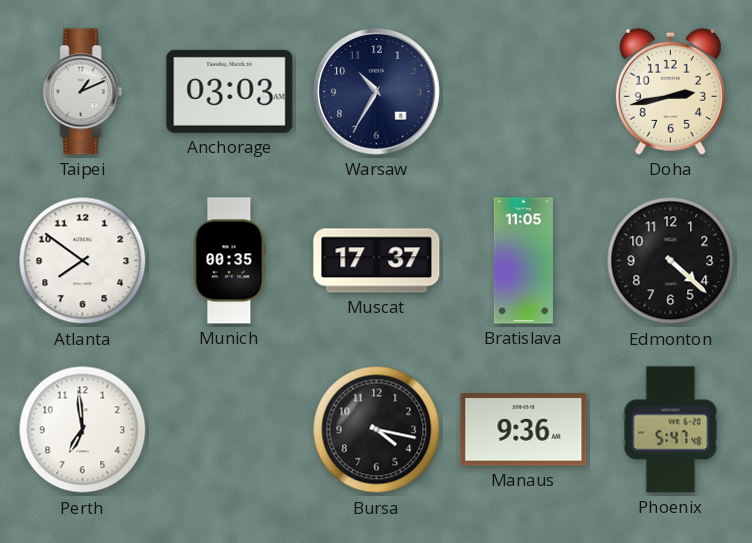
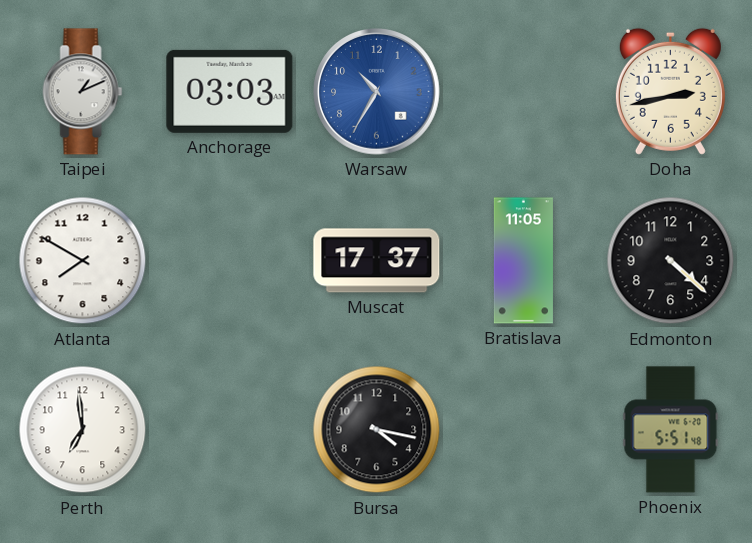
Warsaw dial: navy -> blue (377, 92)
Atlanta: 7:51 -> 7:50 (83, 261)
Munich: 00:35 -> none (230, 261)
Manaus: 9:36 -> none (524, 430)
Phoenix: 5:47 -> 5:51 (671, 430)
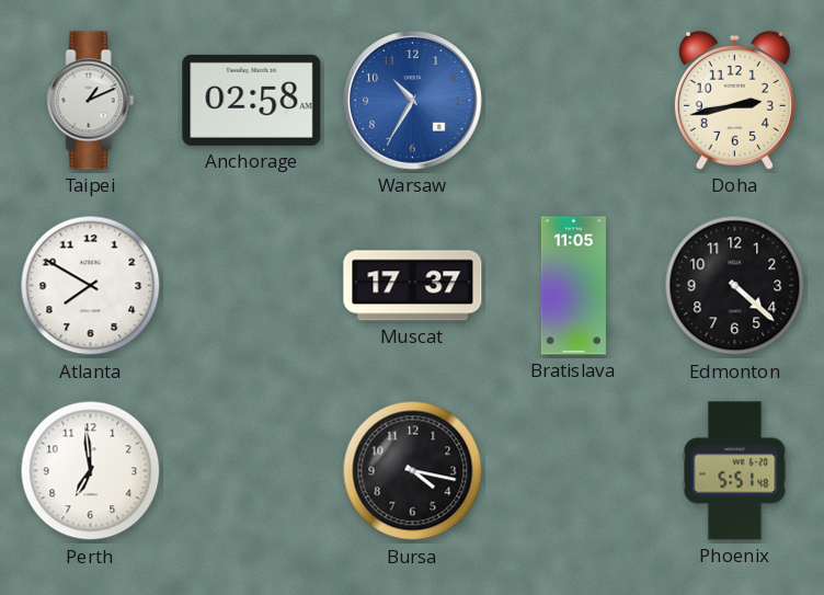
Anchorage: 03:03 -> 02:58 (252, 100)
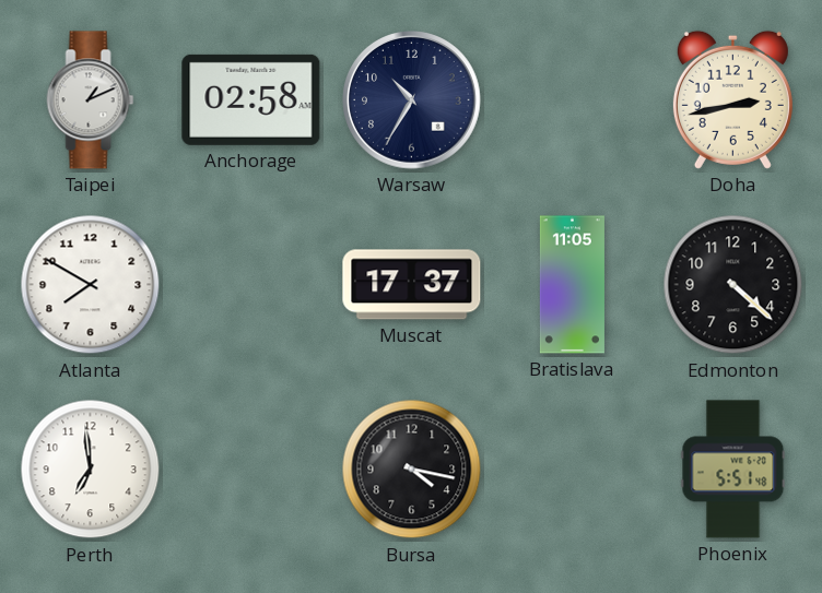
Warsaw dial: blue -> navy (412, 100)
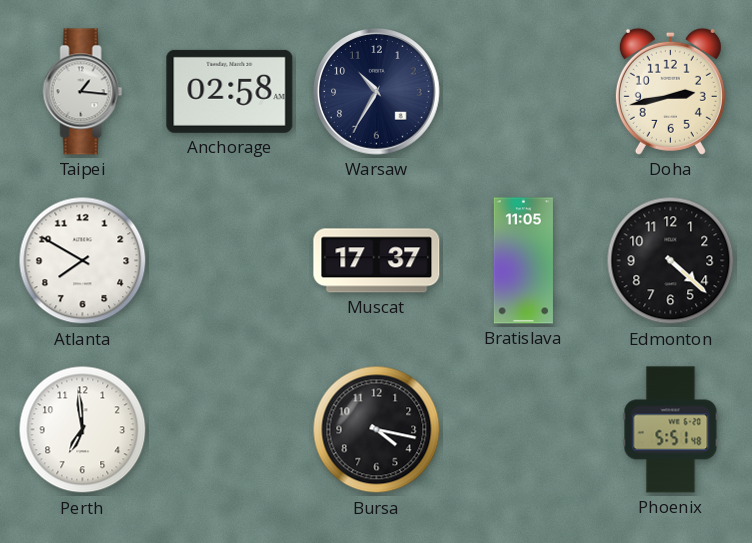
Taipei: 1:11 -> 1:16 (83, 92)
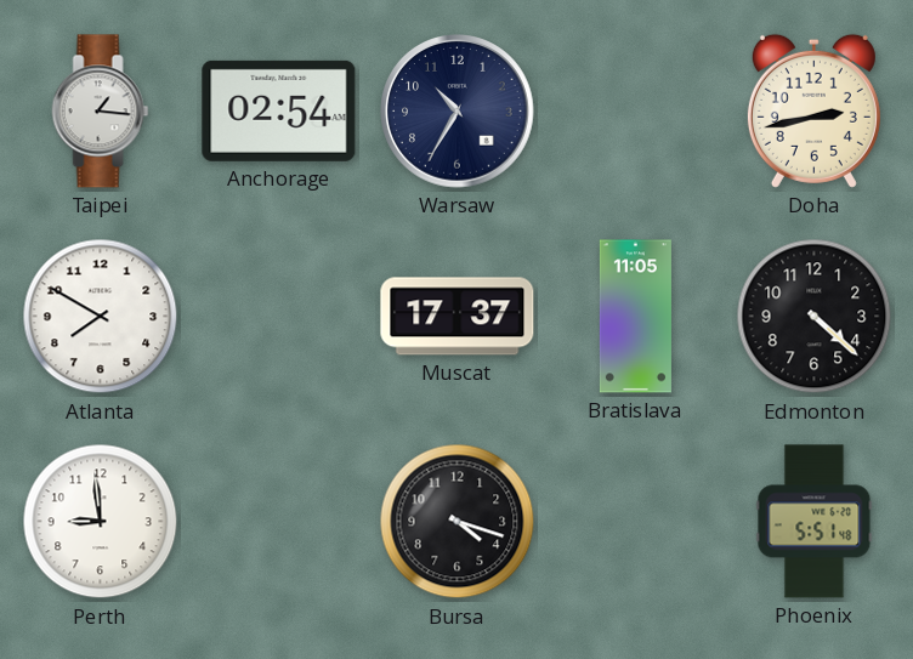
Anchorage: 02:58 -> 02:54 (279, 110)
Perth: 6:59 -> 8:59 (101, 522)
Bursa: 4:17 -> 4:18 (458, 522)
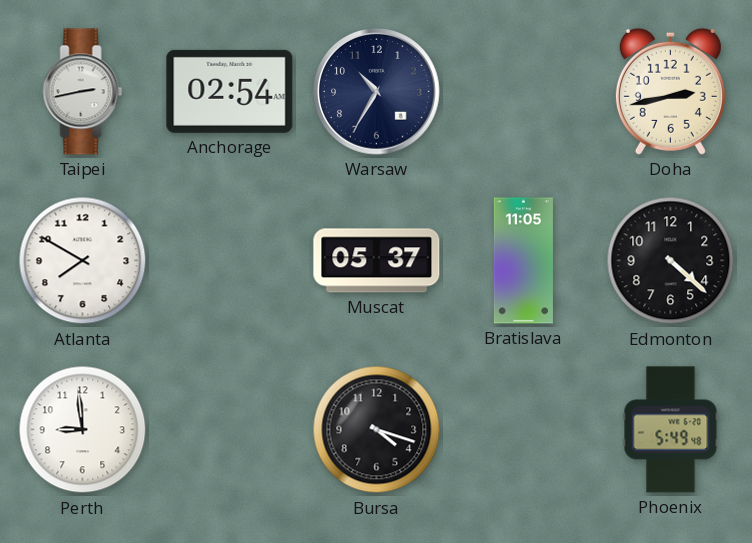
Taipei: 1:16 -> 2:43 (83, 92)
Muscat: 17:37 -> 05:37 (377, 261)
Phoenix: 5:51 -> 5:49 (671, 430)
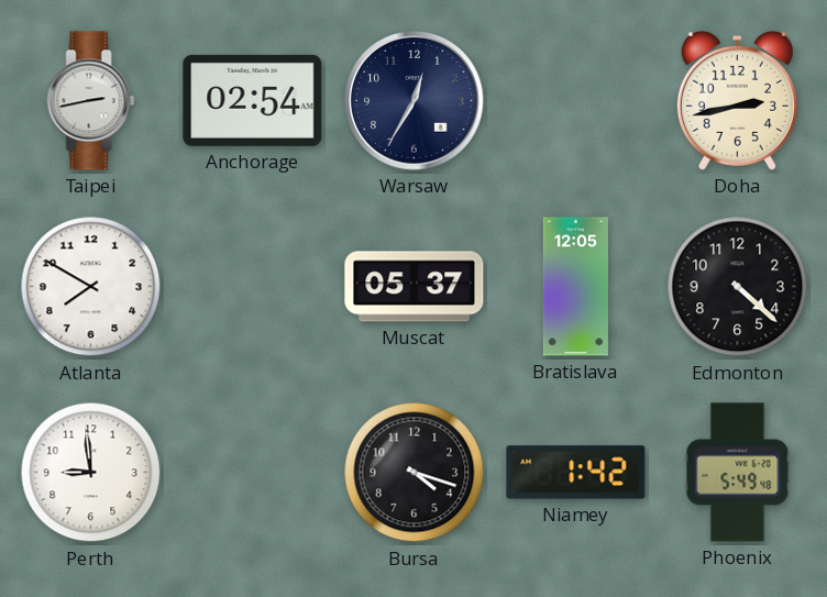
Warsaw: 10:35 -> 12:35 (415, 101)
Bratislava: 11:05 -> 12:05 (575, 287)
Niamey: none -> 1:42 (576, 473)
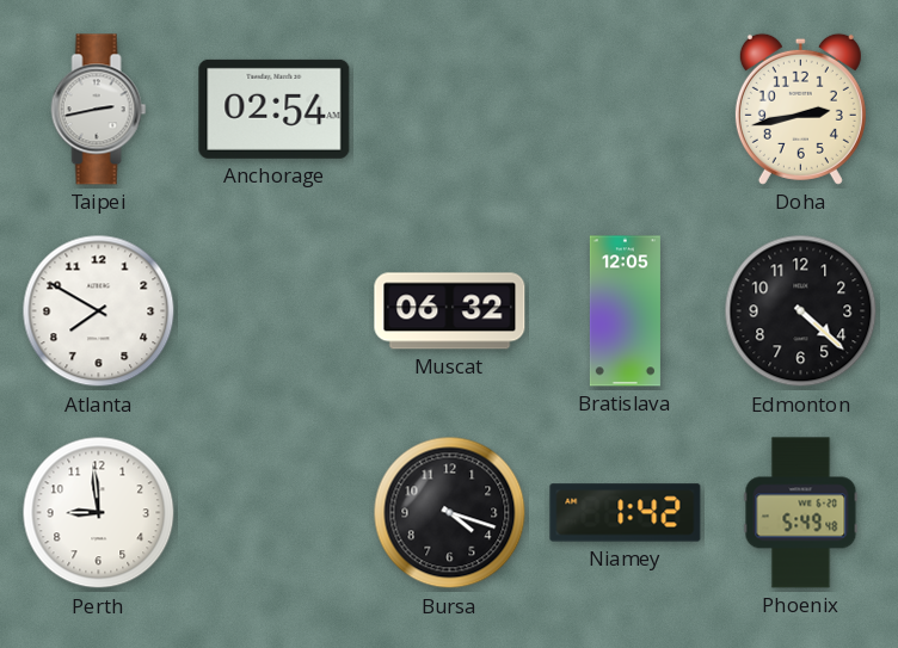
Warsaw: 12:35 -> none (415, 101)
Muscat: 05:37 -> 06:32 (450, 311)
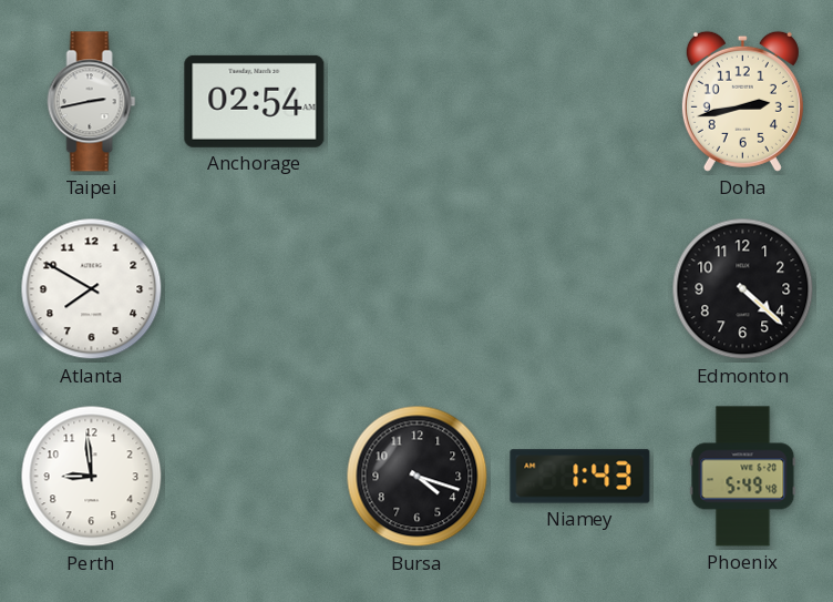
Muscat: 06:32 -> none (450, 311)
Bratislava: 12:05 -> none (625, 311)
Niamey: 1:42 -> 1:43 (580, 477)
